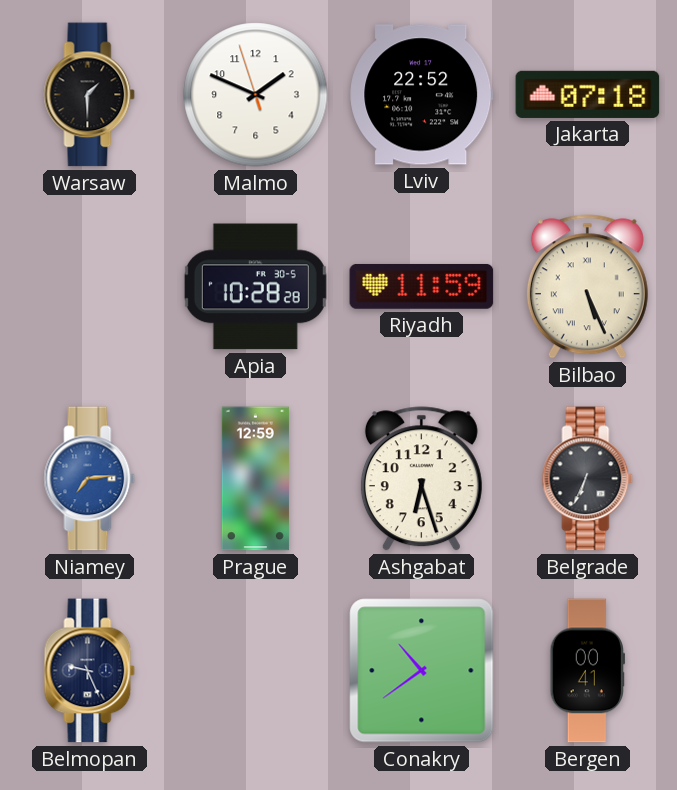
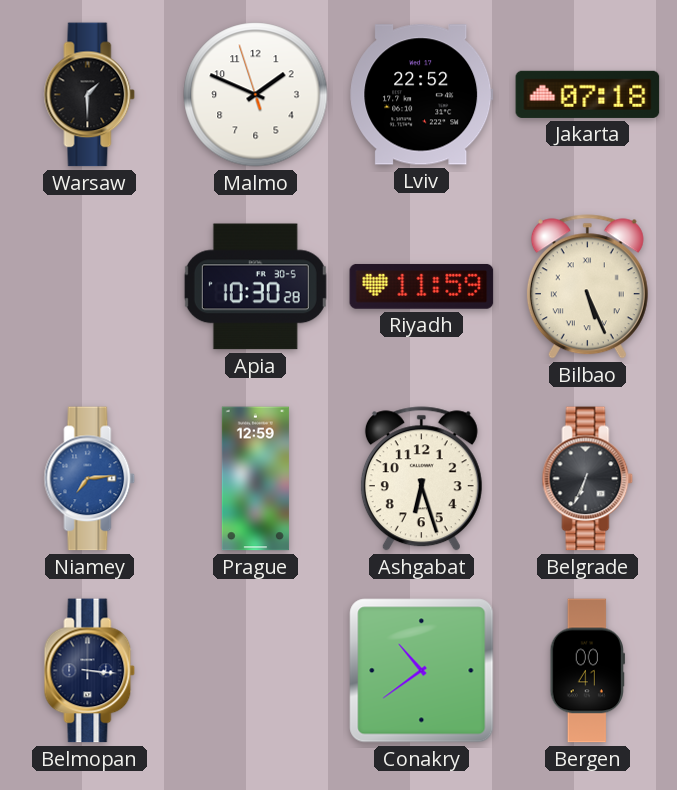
Apia: 10:28 -> 10:30 (255, 287)
Belmopan: 9:26 -> 3:16 (90, 671)
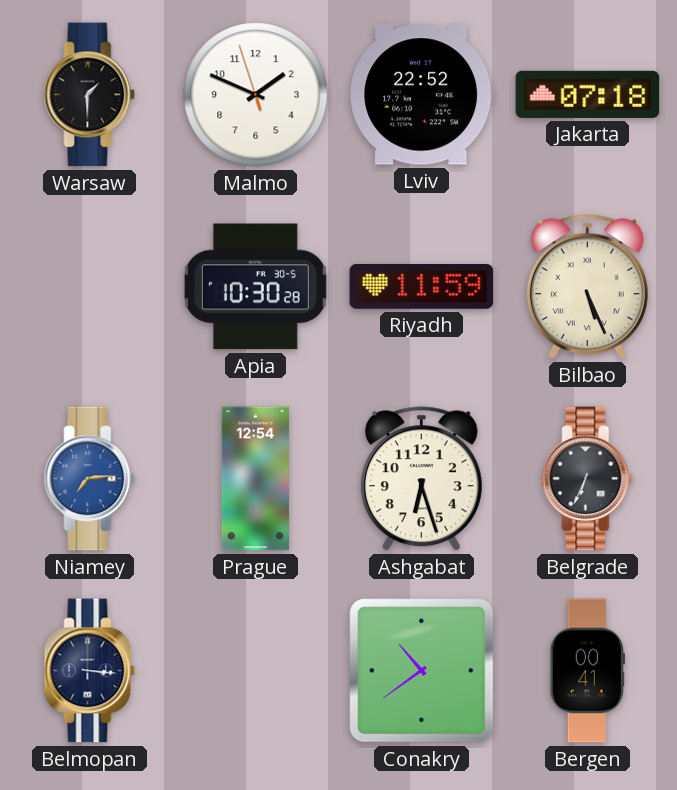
Prague: 12:59 -> 12:54 (255, 479)
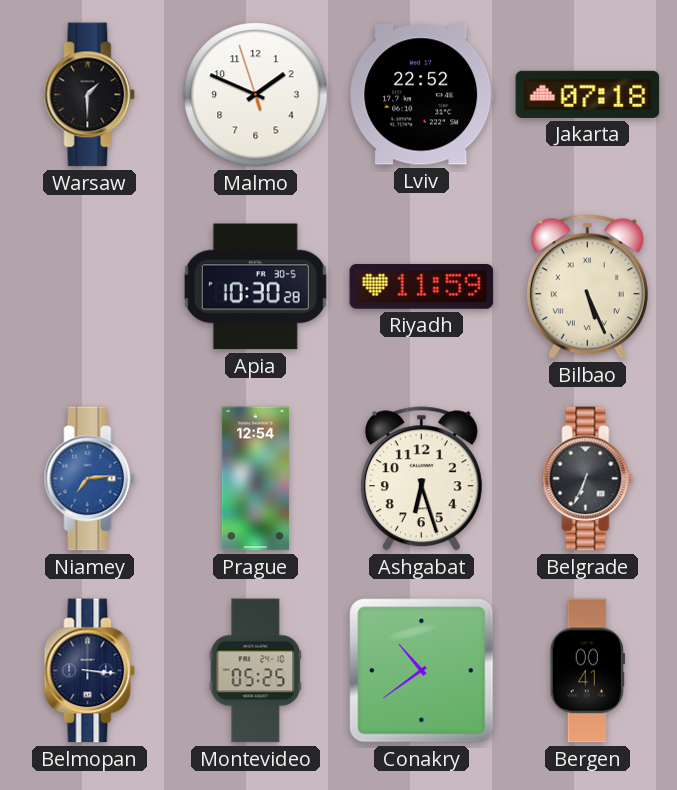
Montevideo: none -> 05:25 (256, 671)
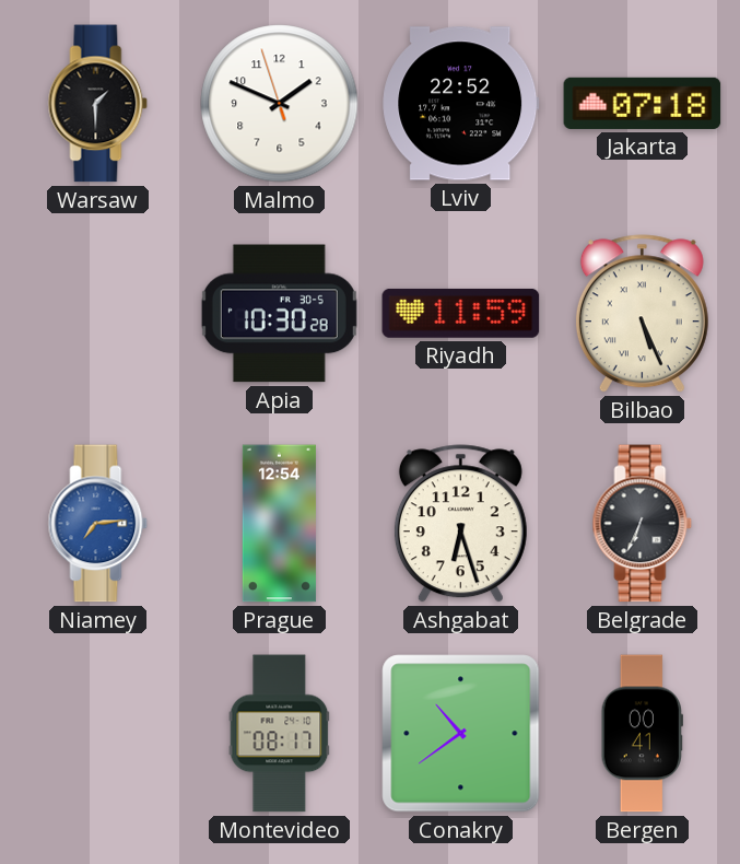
Belmopan: 3:16 -> none (90, 671)
Montevideo: 05:25 -> 08:17 (280, 734)
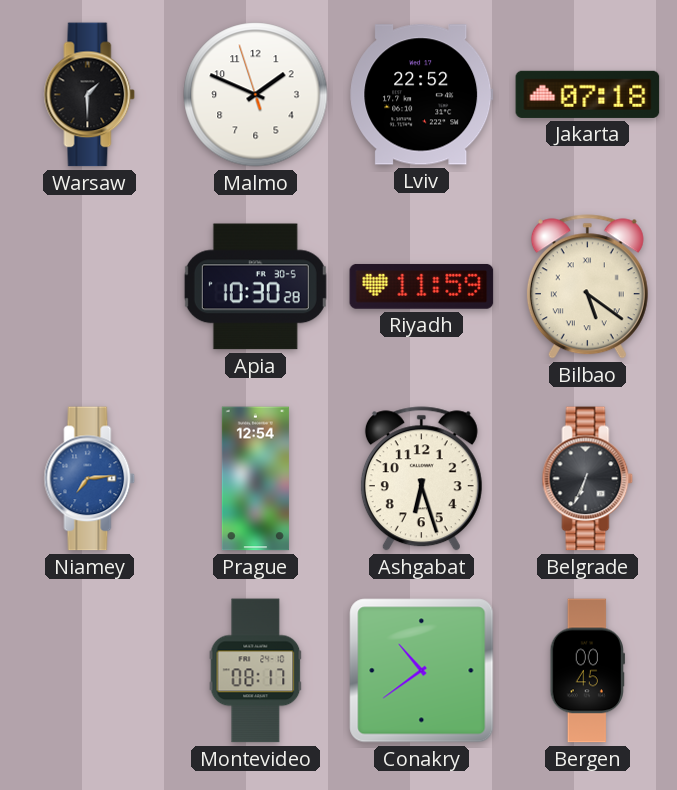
Bilbao: 5:26 -> 5:21 (587, 287)
Bergen: 00:41 -> 00:45 (587, 671)
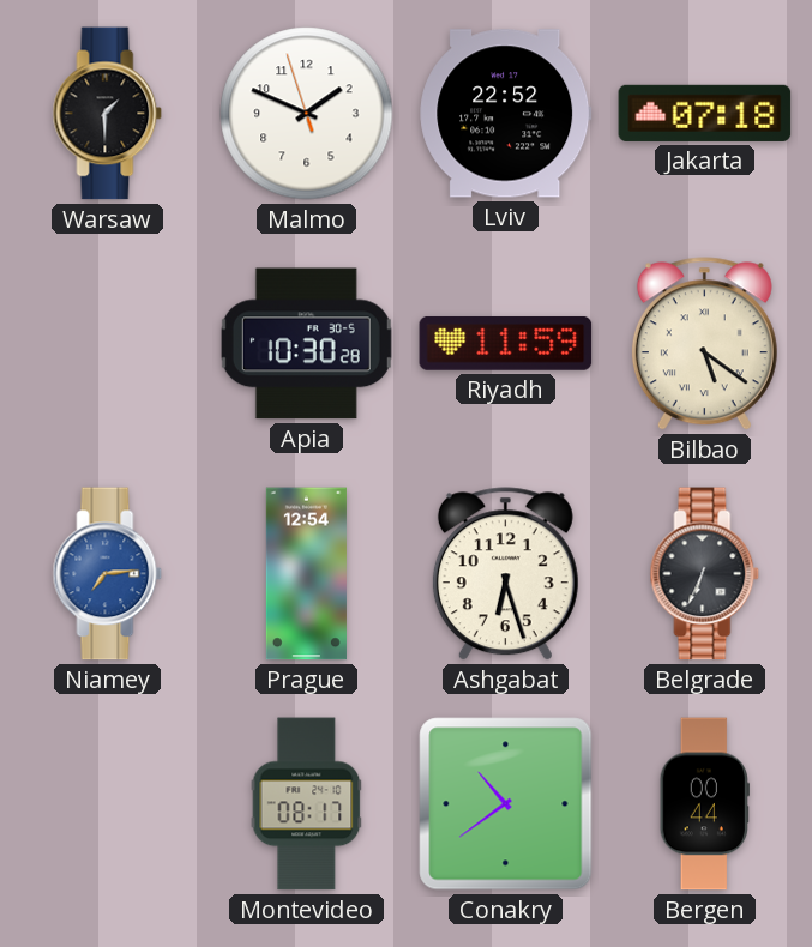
Bergen: 00:45 -> 00:44 (704, 804)
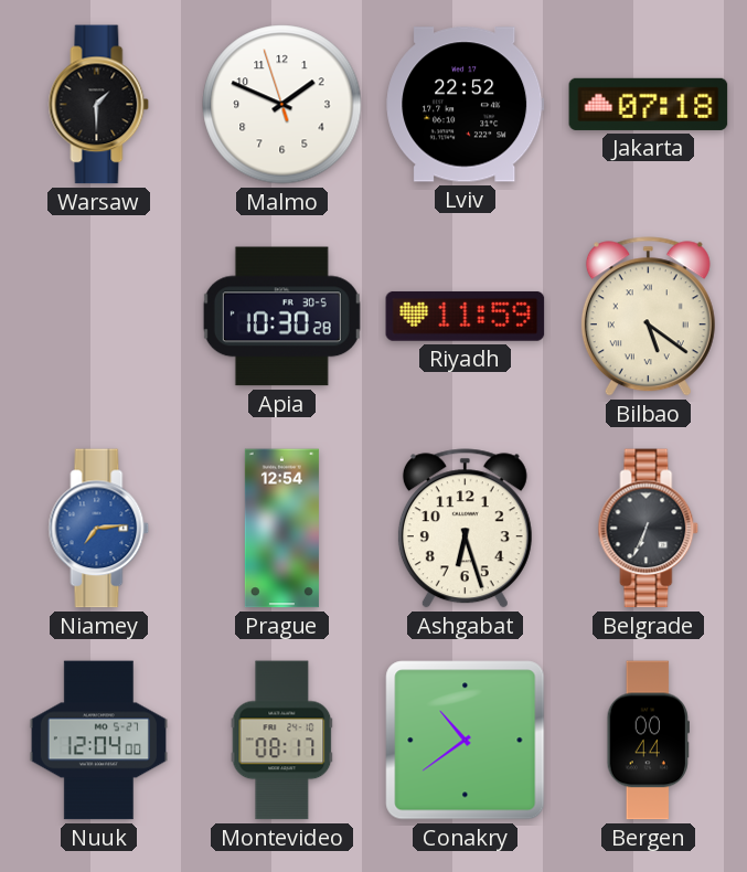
Nuuk: none -> 12:04 (98, 741)
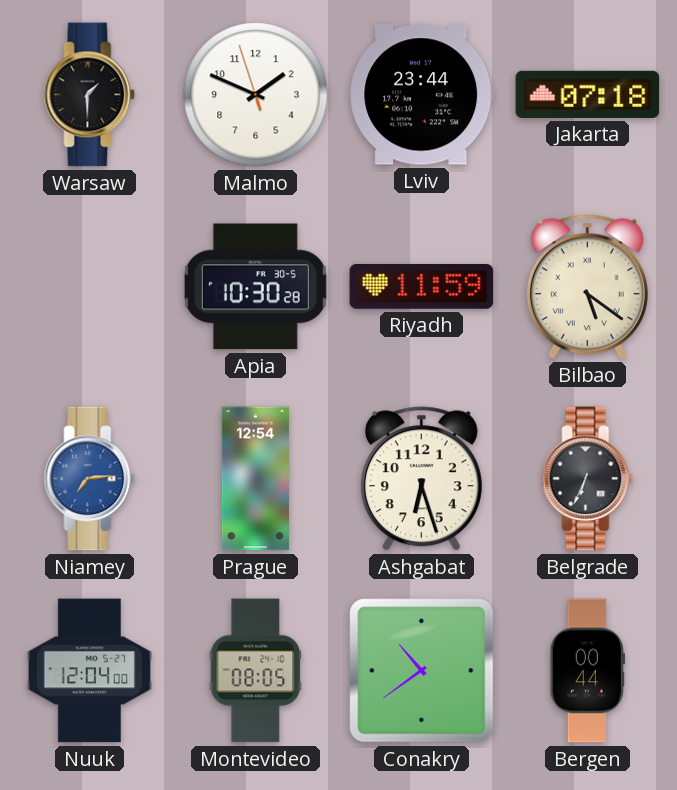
Lviv: 22:52 -> 23:44 (422, 95)
Montevideo: 08:17 -> 08:05 (256, 671)
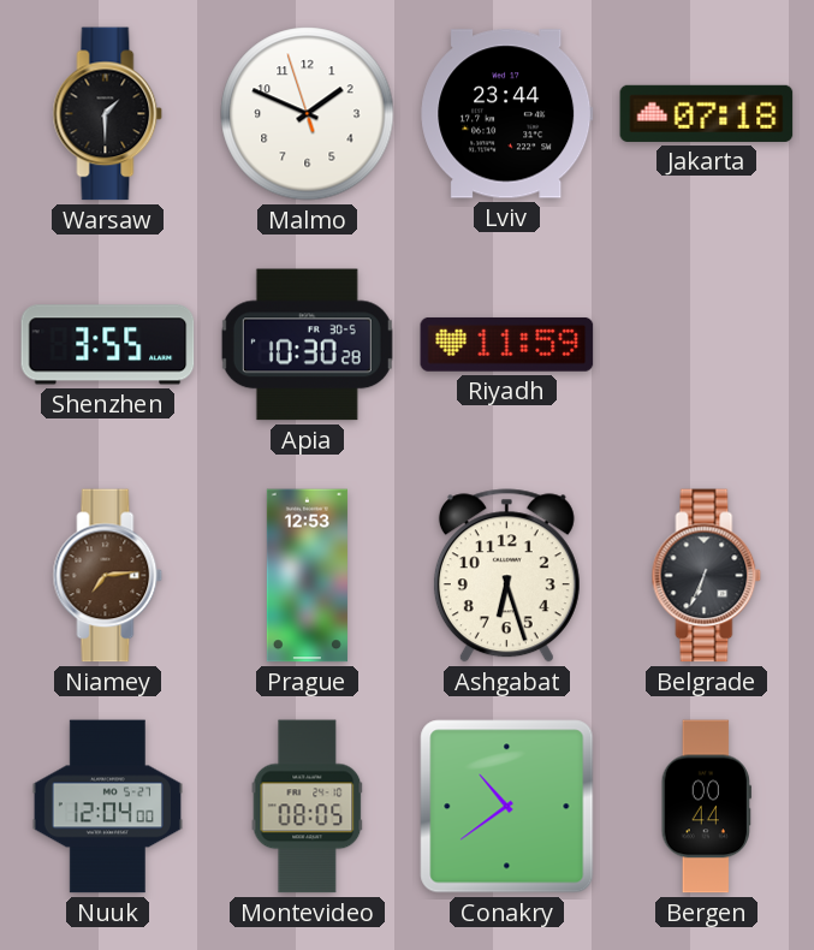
Shenzhen: none -> 3:55 (108, 345)
Bilbao: 5:21 -> none (587, 287)
Niamey dial: blue -> brown (108, 576)
Prague: 12:54 -> 12:53 (307, 576)
